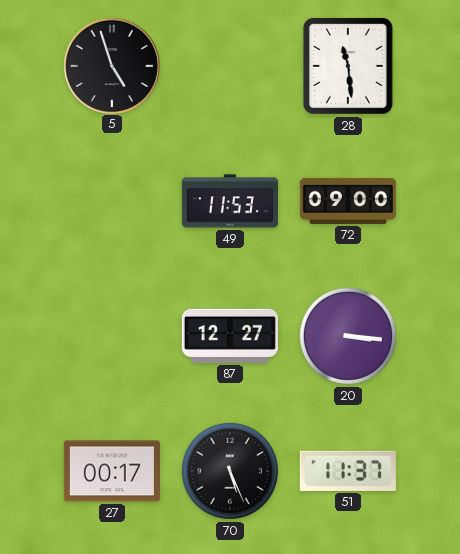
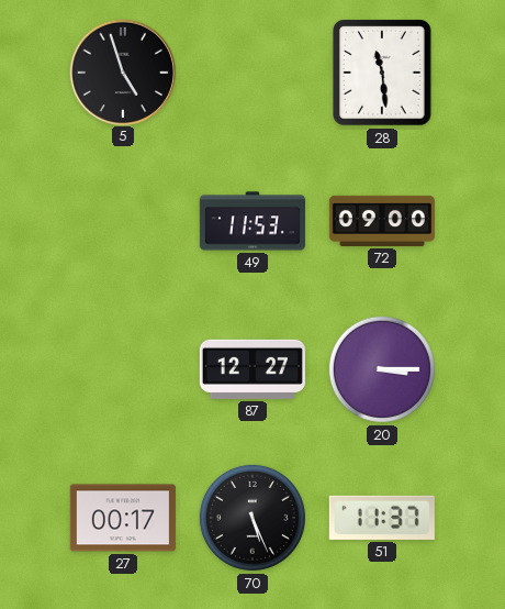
20: 3:16 -> 3:15 (382, 369)
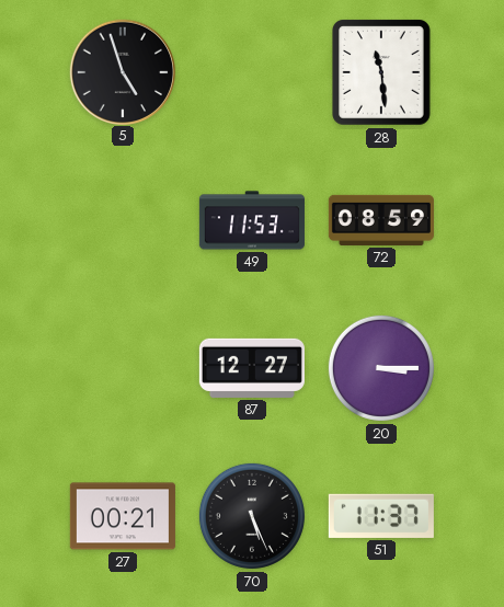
72: 09:00 -> 08:59 (381, 220)
27: 00:17 -> 00:21 (123, 516)
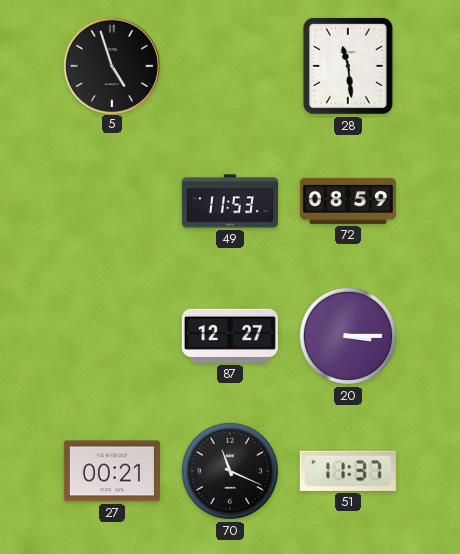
70: 5:26 -> 11:19 (230, 471)
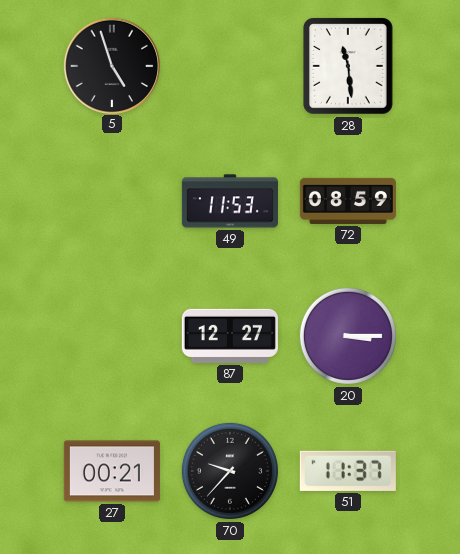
70: 11:19 -> 9:37 (230, 471)
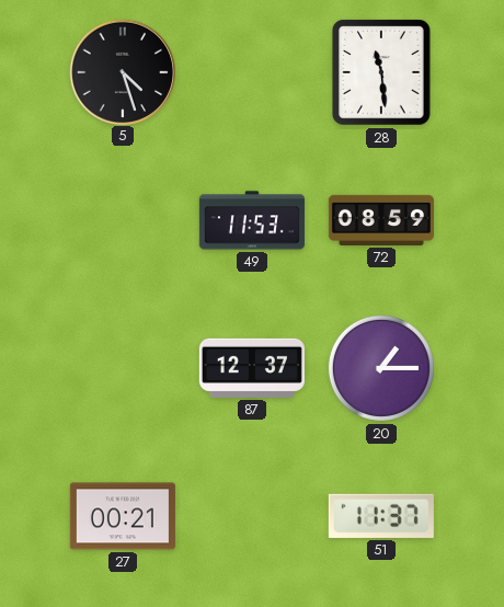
5: 4:57 -> 4:27 (122, 71)
87: 12:27 -> 12:37 (252, 368)
20: 3:15 -> 1:15 (381, 368)
70: 9:37 -> none (230, 471)
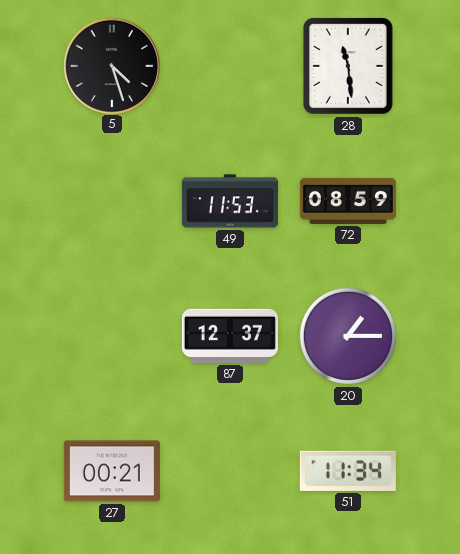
51: 11:37 -> 11:34 (348, 471)
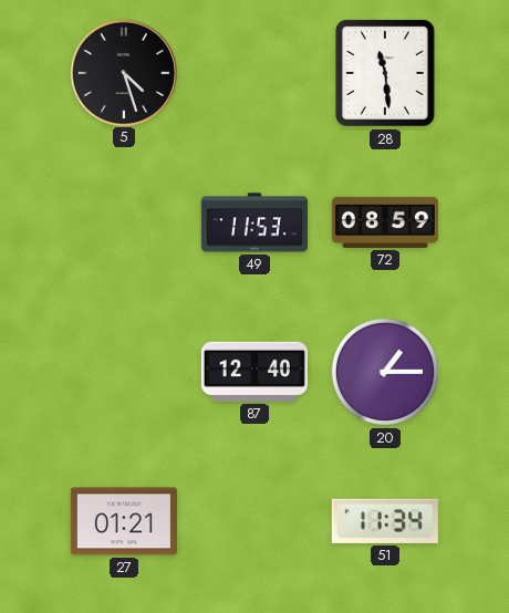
87: 12:37 -> 12:40 (254, 372)
27: 00:21 -> 01:21 (124, 521)
